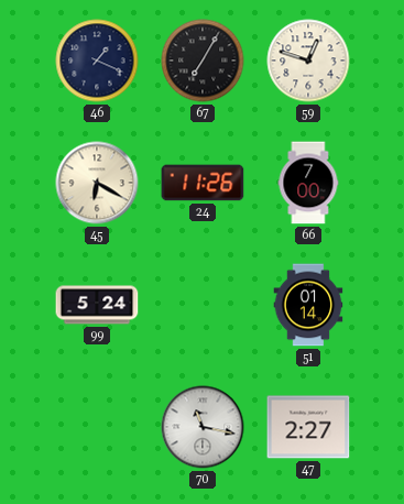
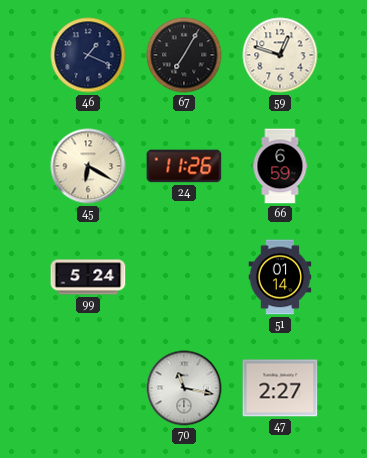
66: 7:00 -> 6:59 (280, 166)
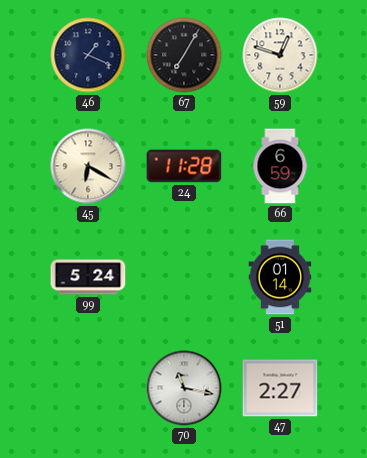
24: 11:26 -> 11:28 (184, 166)
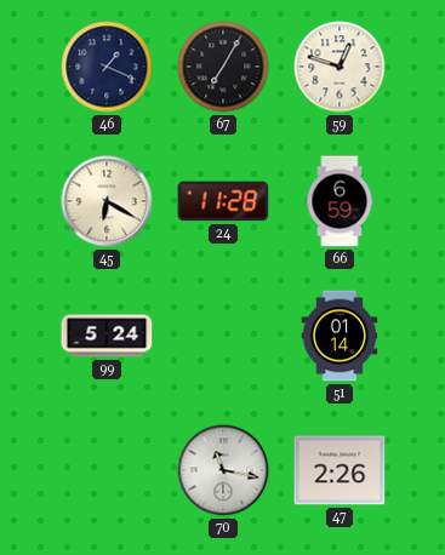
47: 2:27 -> 2:26 (340, 470)
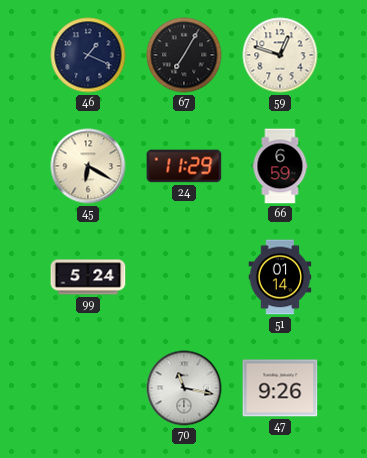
24: 11:28 -> 11:29 (184, 166)
47: 2:26 -> 9:26 (280, 388)
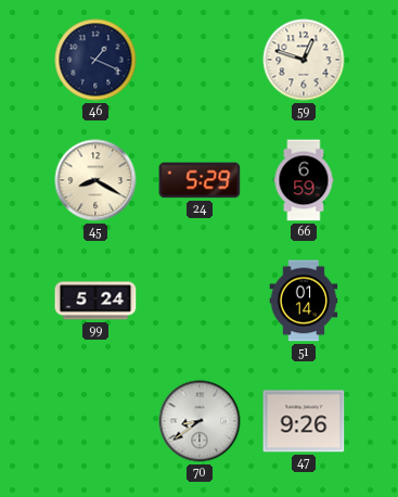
67: 7:05 -> none (184, 55)
45: 6:20 -> 8:20 (95, 180)
24: 11:29 -> 5:29 (200, 180)
70: 11:17 -> 8:39 (200, 421)
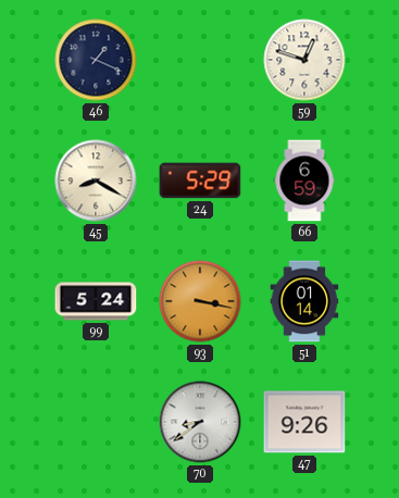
93: none -> 3:17 (200, 301)
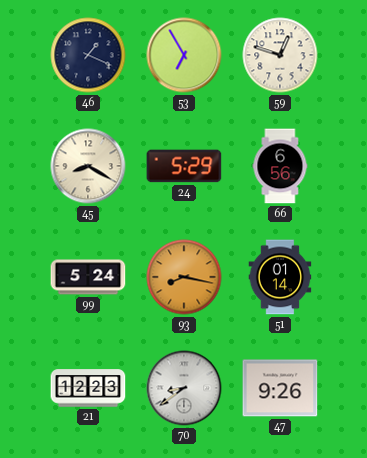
53: none -> 6:55 (184, 55)
66: 6:59 -> 6:56 (280, 166)
93: 3:17 -> 8:17 (184, 277)
21: none -> 12:23 (88, 388)
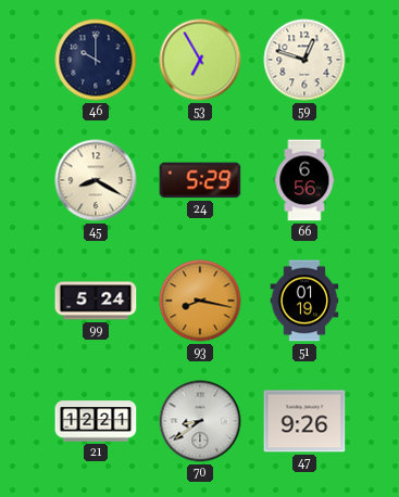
46: 1:19 -> 10:00 (96, 60)
51: 01:14 -> 01:19 (304, 301)
21: 12:23 -> 12:21 (96, 421)
